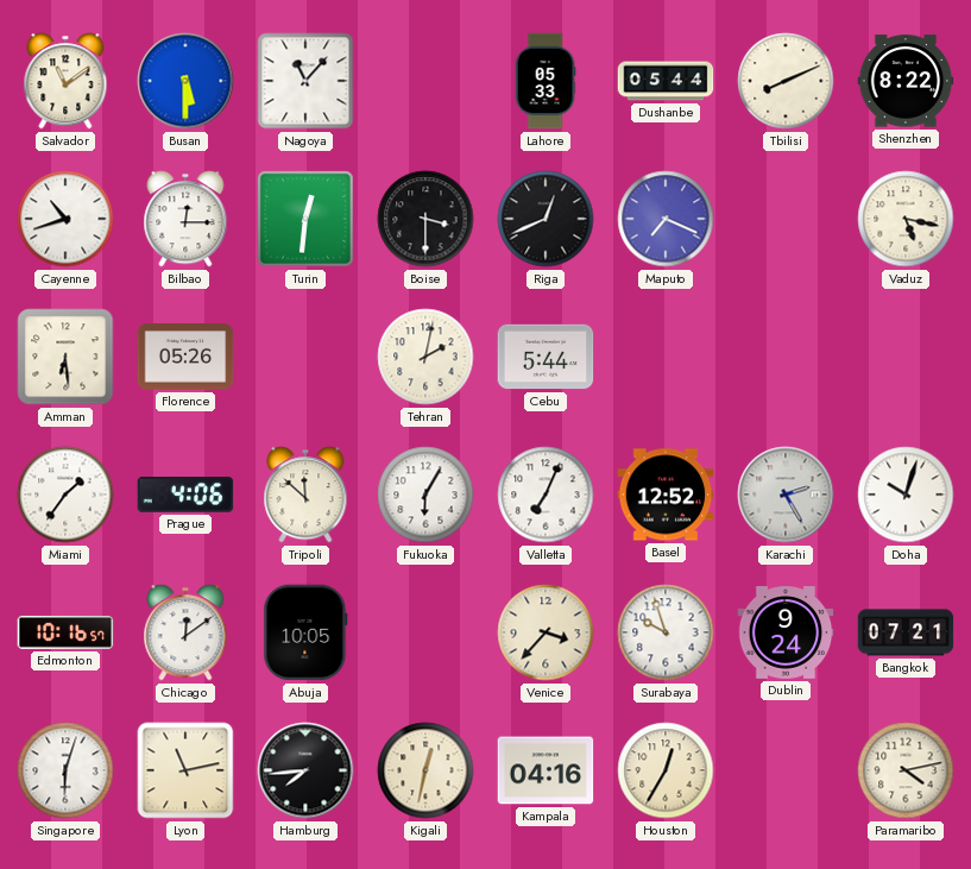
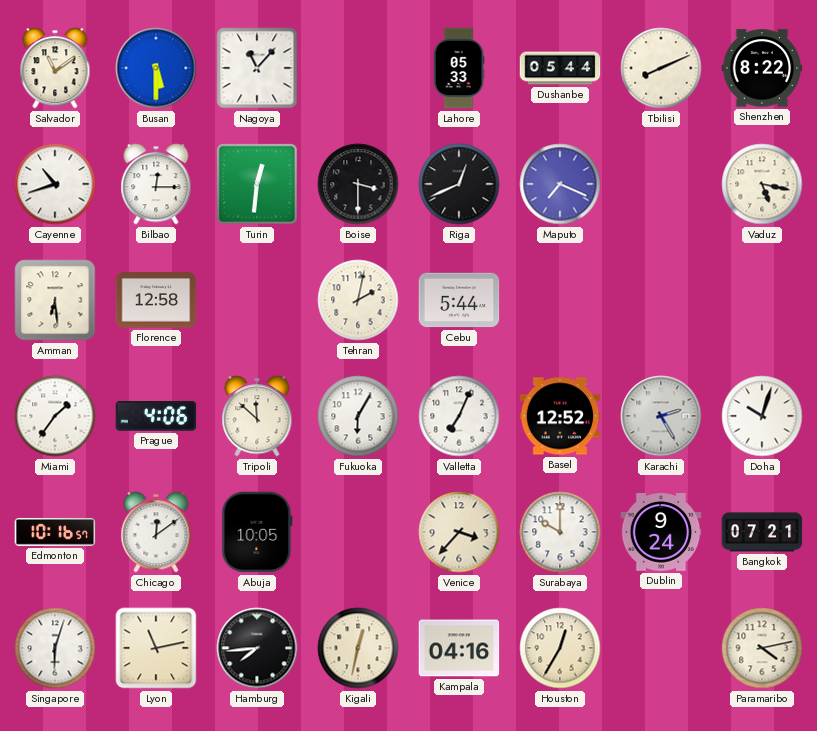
Florence: 05:26 -> 12:58 (156, 300)
Surabaya: 9:57 -> 10:00 (560, 532)
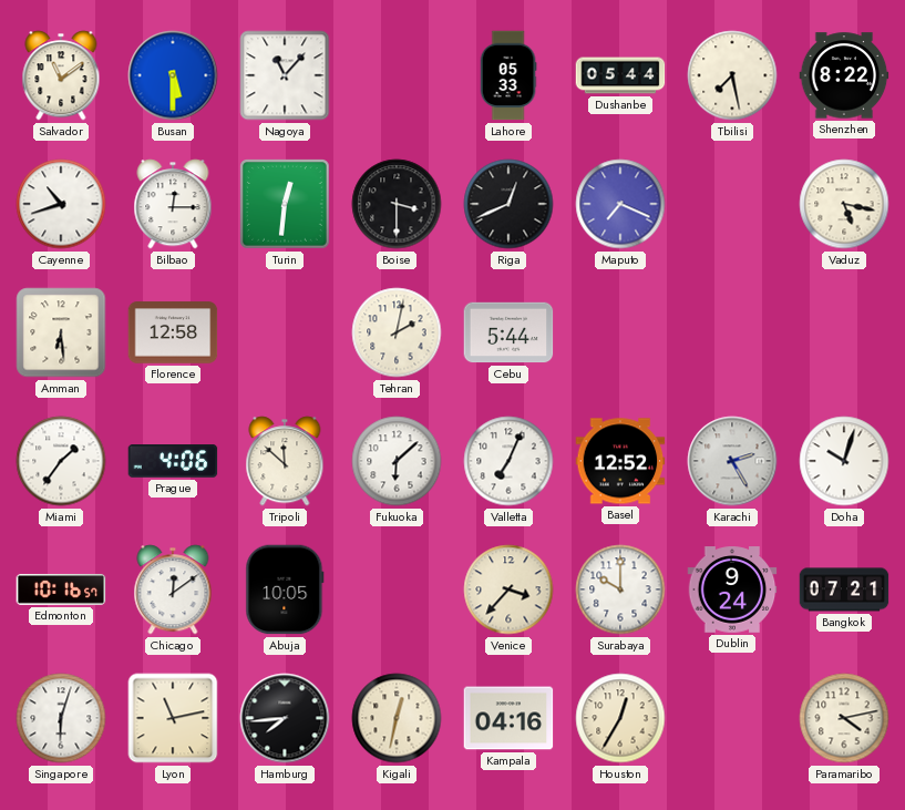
Tbilisi: 8:11 -> 7:28 (732, 75)
Fukuoka: 6:05 -> 6:08 (397, 461)
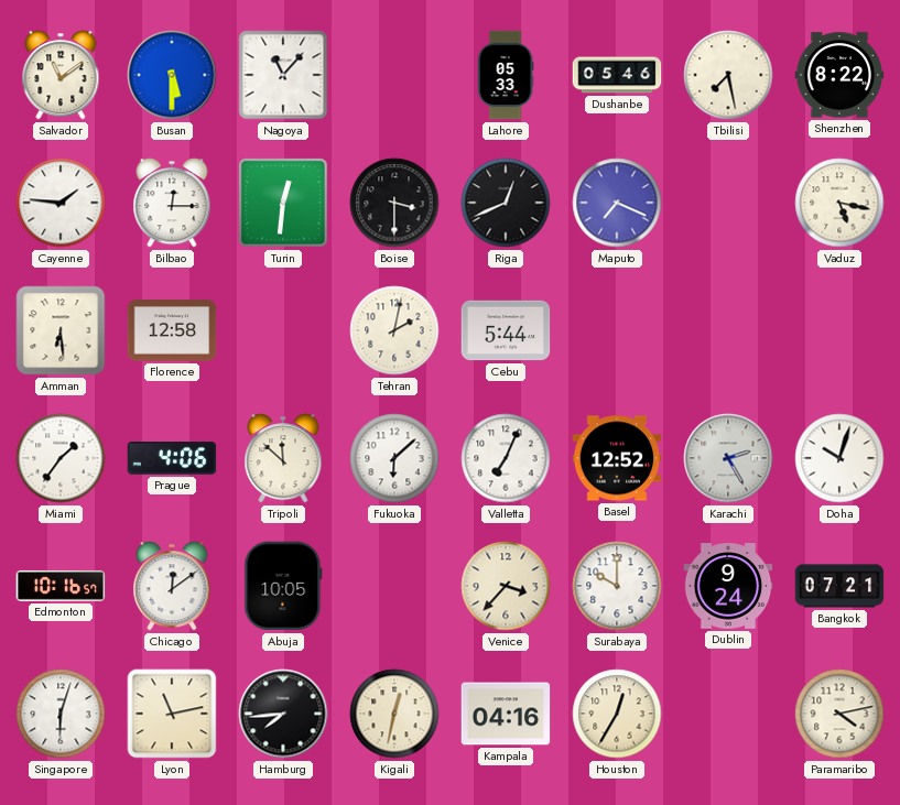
Dushanbe: 05:44 -> 05:46 (617, 75)
Cayenne: 10:42 -> 1:46 (61, 203)
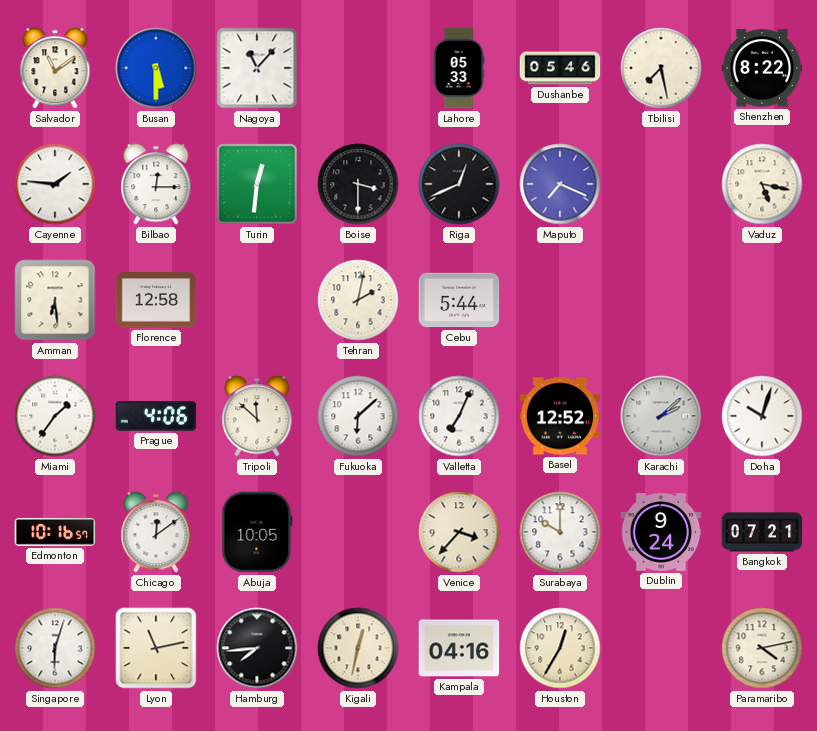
Karachi: 2:25 -> 2:08 (661, 416)
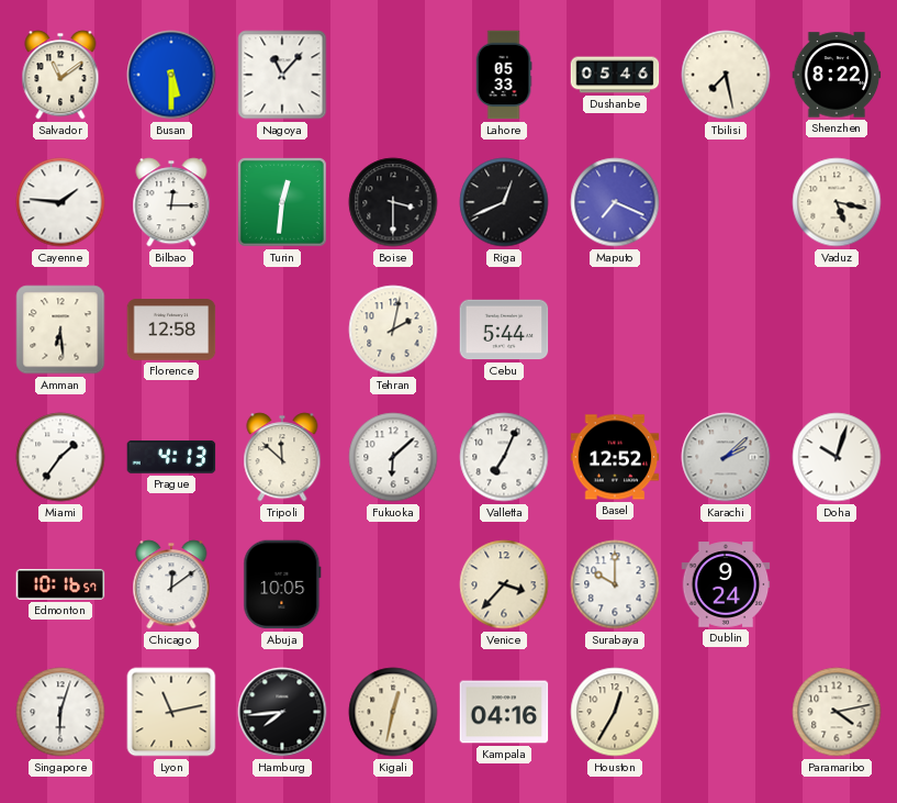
Prague: 4:06 -> 4:13 (171, 457)
Bangkok: 07:21 -> none (762, 532)
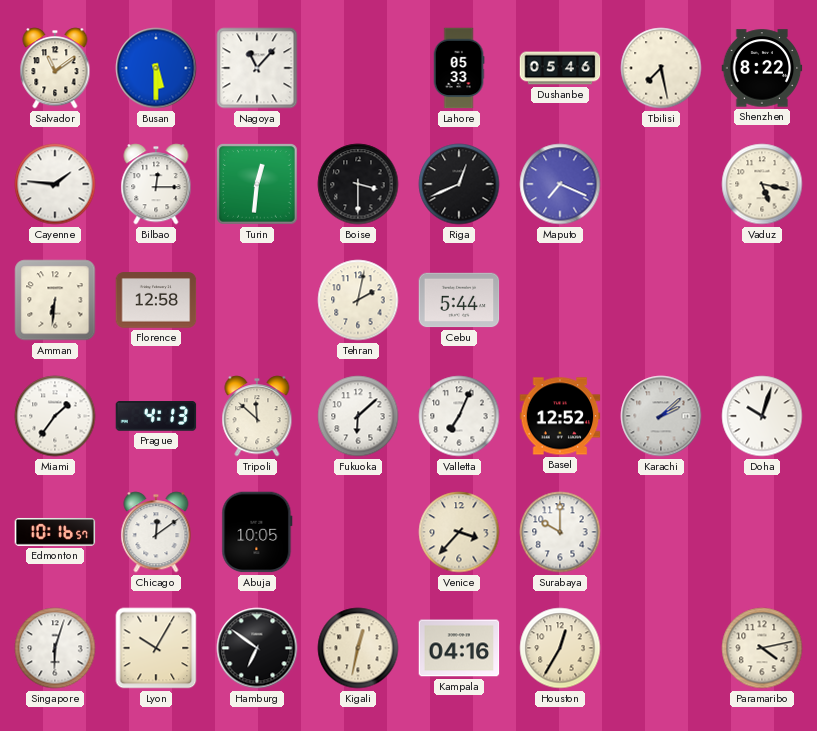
Amman: 6:29 -> 6:31 (55, 300)
Dublin: 9:24 -> none (726, 584)
Lyon: 11:13 -> 10:05 (156, 648)
Hamburg: 7:44 -> 6:51 (257, 648)
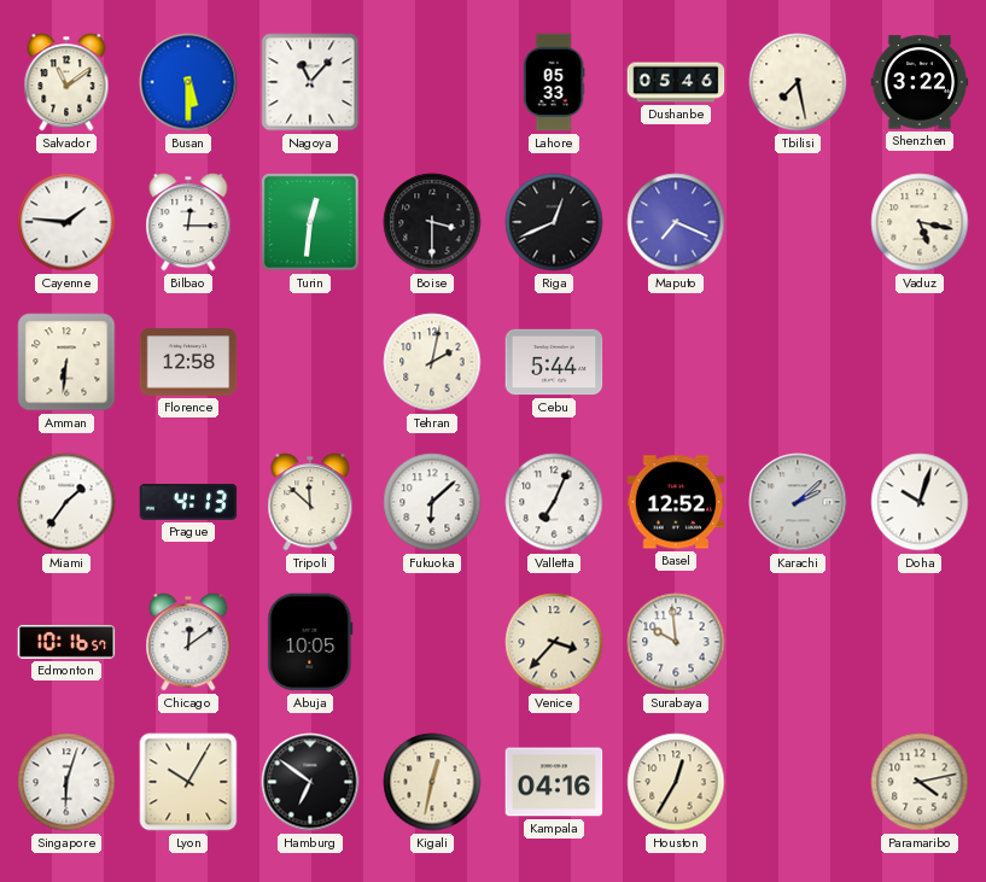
Shenzhen: 8:22 -> 3:22 (920, 82)
Surabaya: 10:00 -> 9:59 (676, 642)
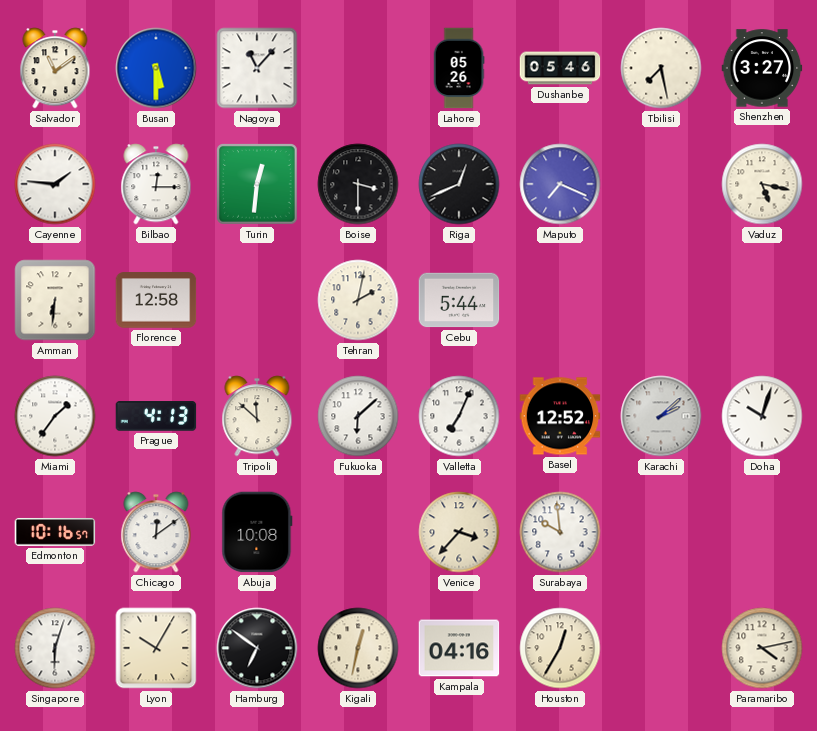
Lahore: 05:33 -> 05:26 (459, 68)
Shenzhen: 3:22 -> 3:27 (762, 68)
Abuja: 10:05 -> 10:08 (257, 532)
